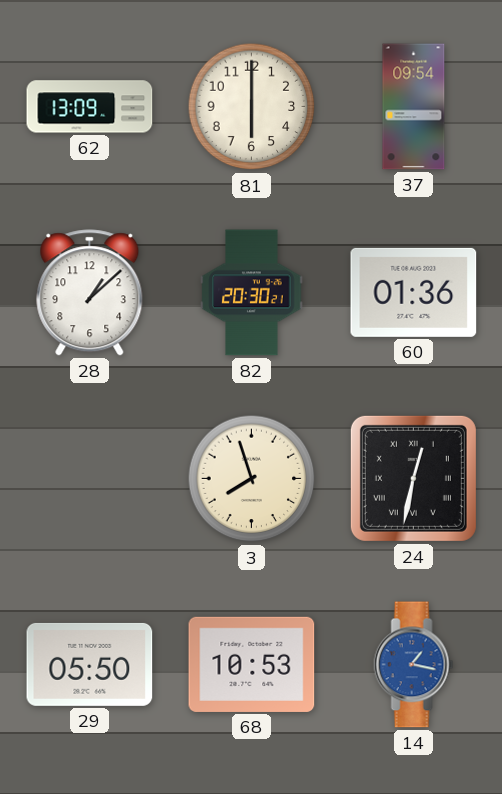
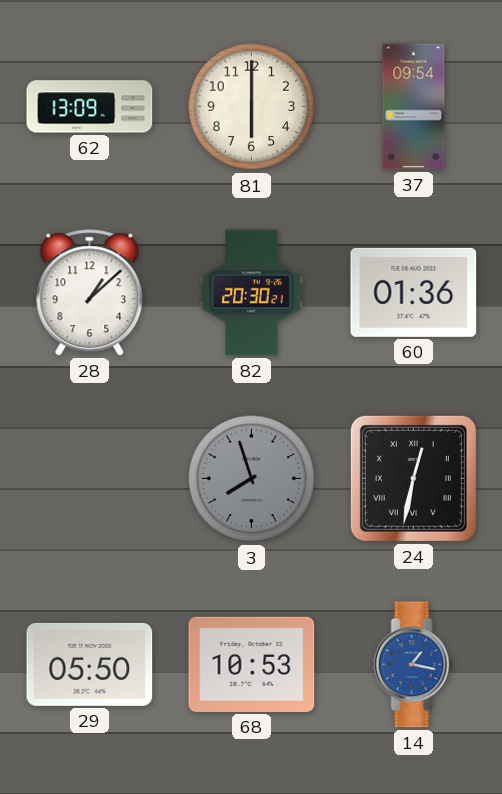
3 dial: cream -> grey (252, 479)
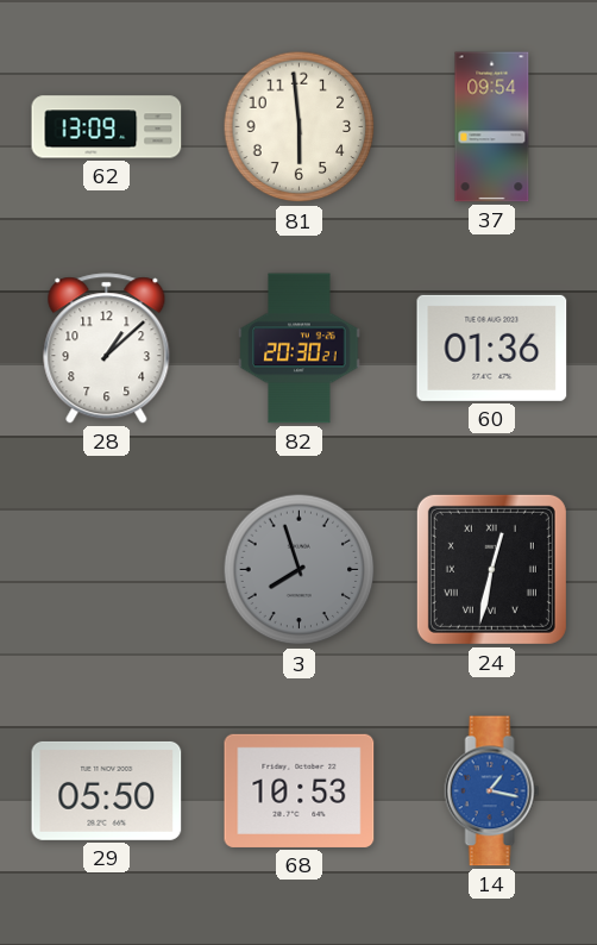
81: 6:00 -> 5:59 (300, 127)
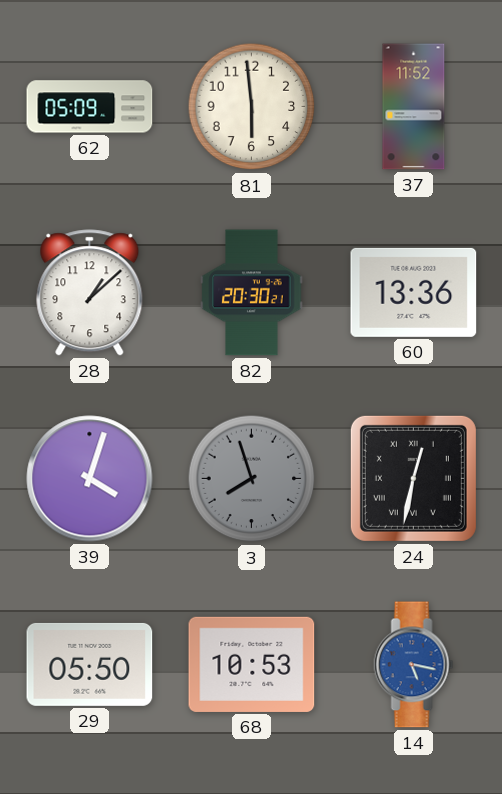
62: 13:09 -> 05:09 (90, 107)
37: 09:54 -> 11:52 (414, 107)
60: 01:36 -> 13:36 (414, 292)
39: none -> 4:03 (90, 479)
14: 1:17 -> 5:17 (414, 665)
